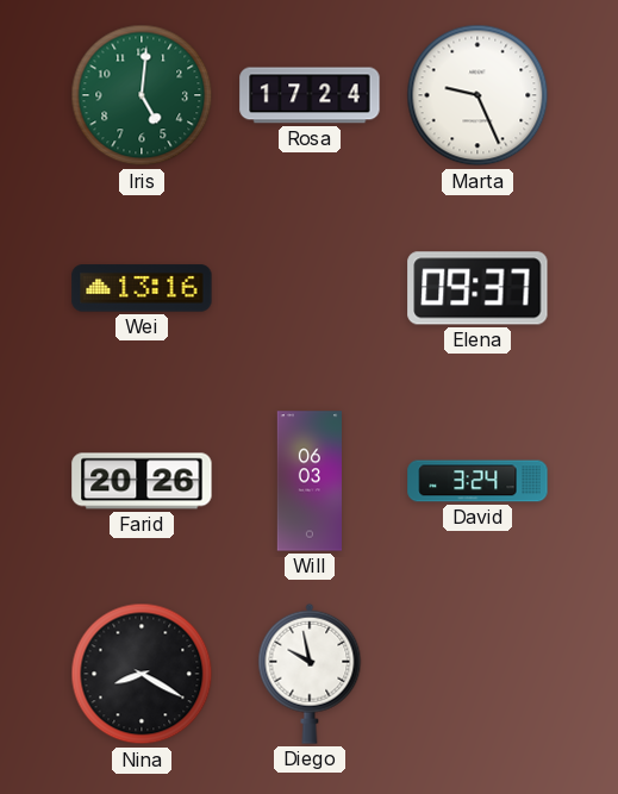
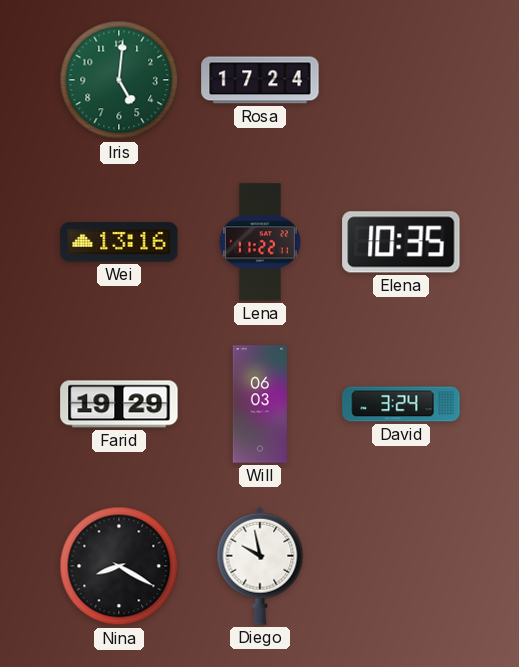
Marta: 9:26 -> none (477, 95)
Lena: none -> 11:22 (260, 242)
Elena: 09:37 -> 10:35 (401, 242)
Farid: 20:26 -> 19:29 (119, 404)
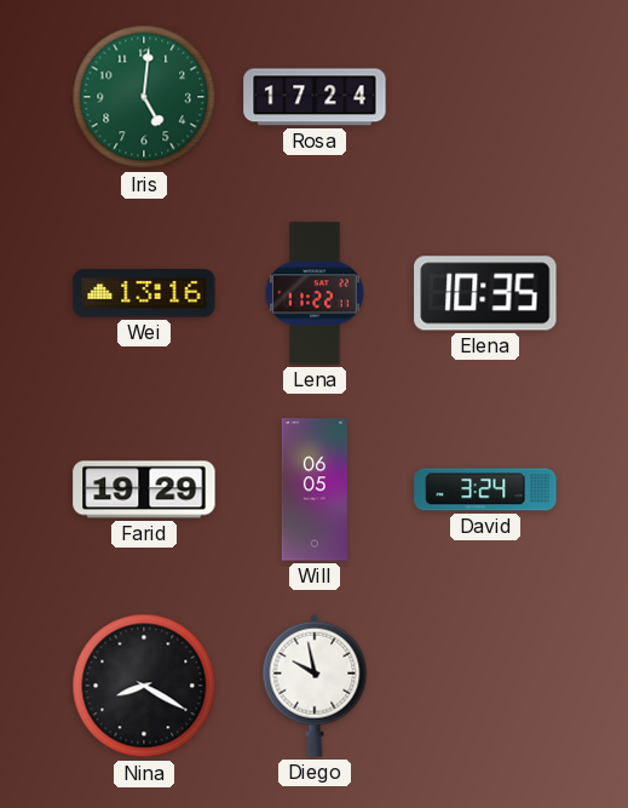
Will: 06:03 -> 06:05 (315, 489)
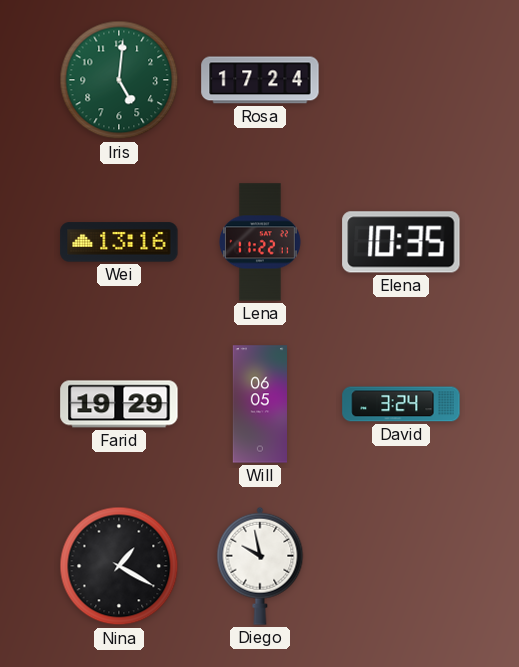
Nina: 8:20 -> 1:20 (119, 566)
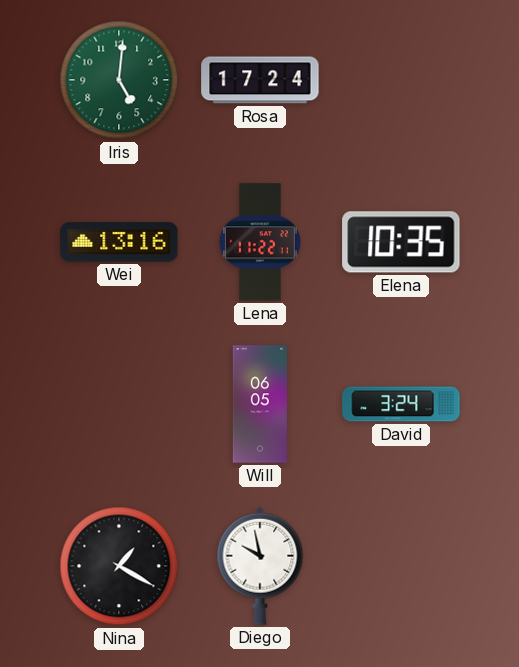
Farid: 19:29 -> none (119, 404)
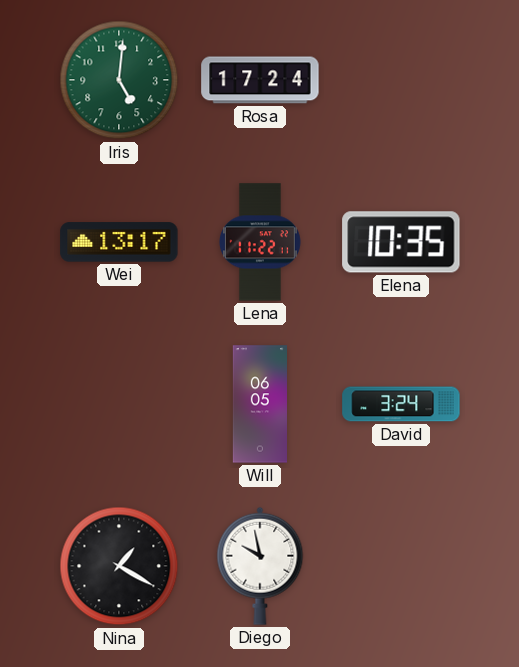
Wei: 13:16 -> 13:17 (119, 242)
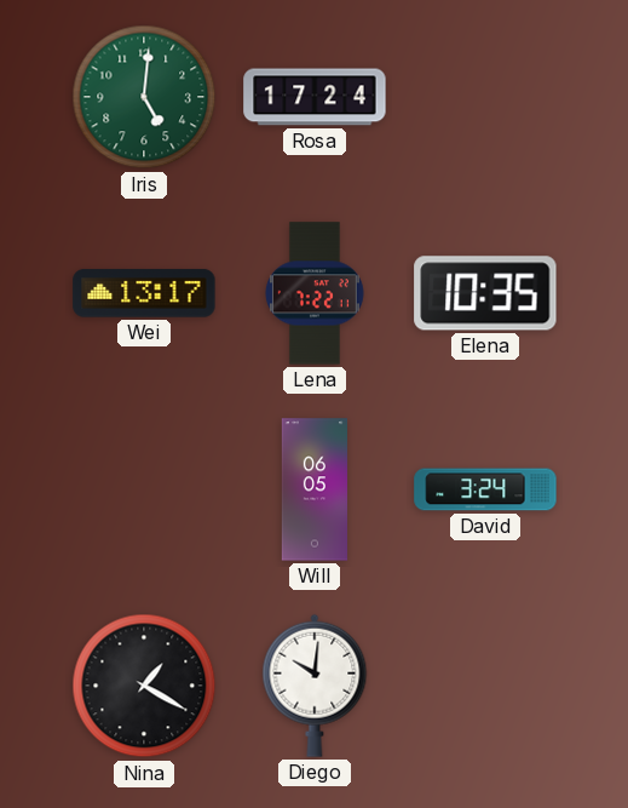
Lena: 11:22 -> 7:22 (315, 293)
Diego: 9:58 -> 10:01 (315, 686)
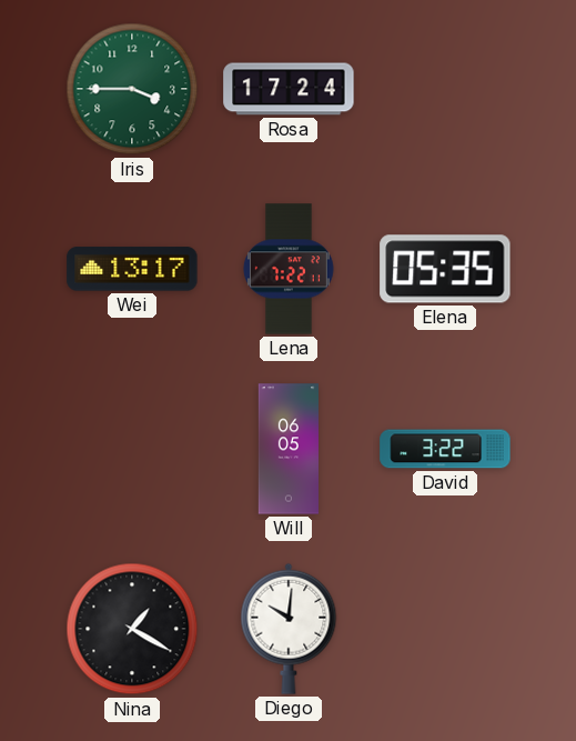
Iris: 5:01 -> 3:45 (132, 89)
Elena: 10:35 -> 05:35 (445, 269)
David: 3:24 -> 3:22 (445, 449)
